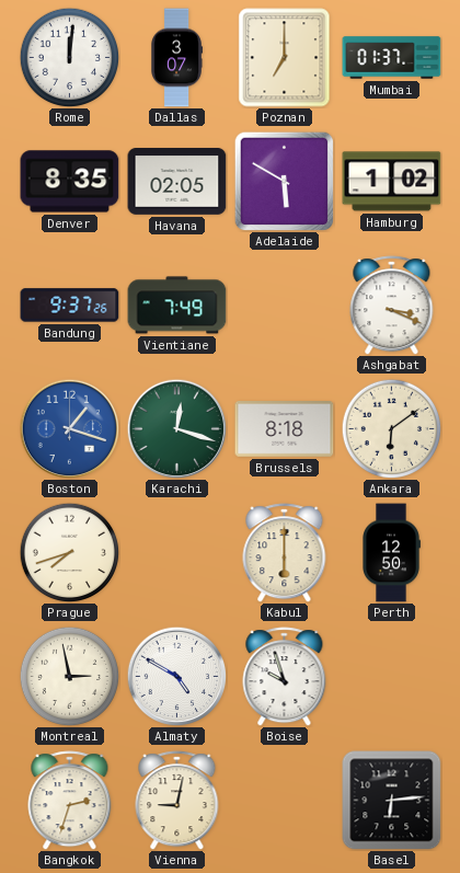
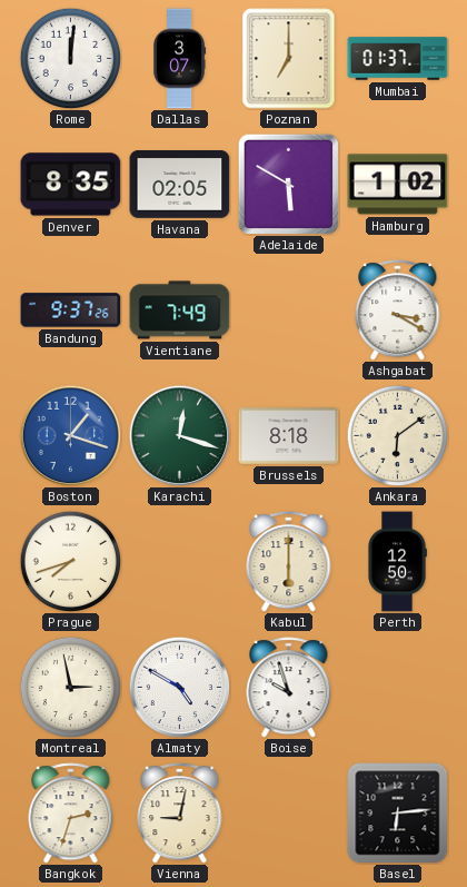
Ashgabat: 3:19 -> 3:20 (398, 311)
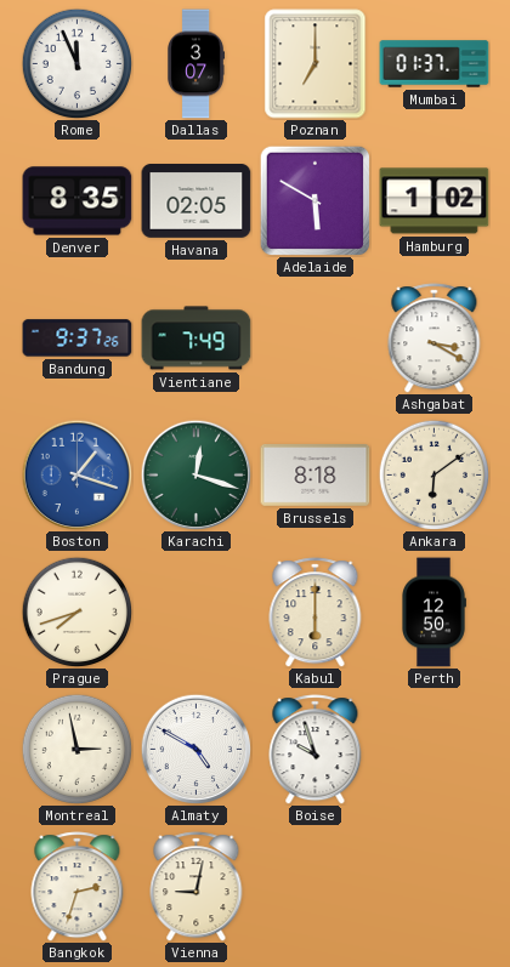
Rome: 12:01 -> 11:56 (76, 63)
Basel: 6:14 -> none (398, 814)
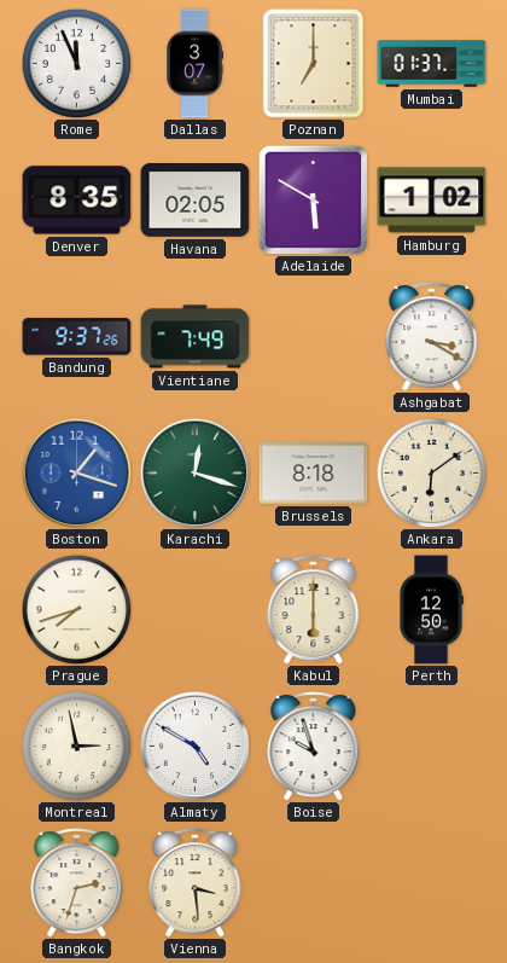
Vienna: 9:02 -> 3:29 (196, 883)
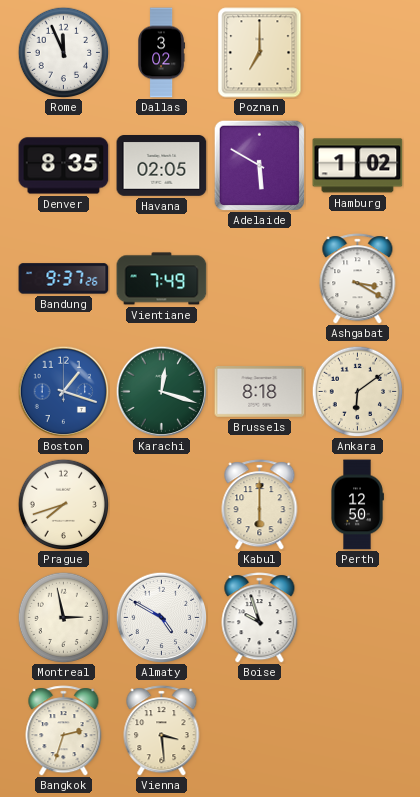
Dallas: 3:07 -> 3:02 (161, 53)
Mumbai: 01:37 -> none (432, 64)
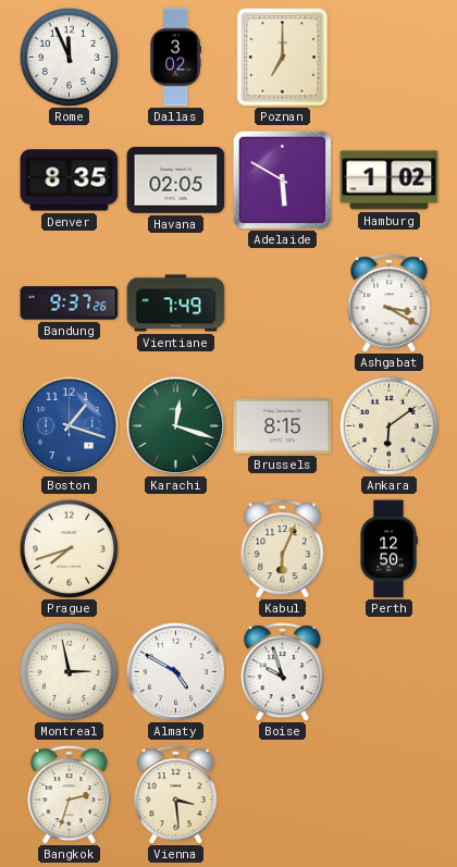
Brussels: 8:18 -> 8:15 (283, 426)
Kabul: 6:00 -> 6:04 (283, 549)
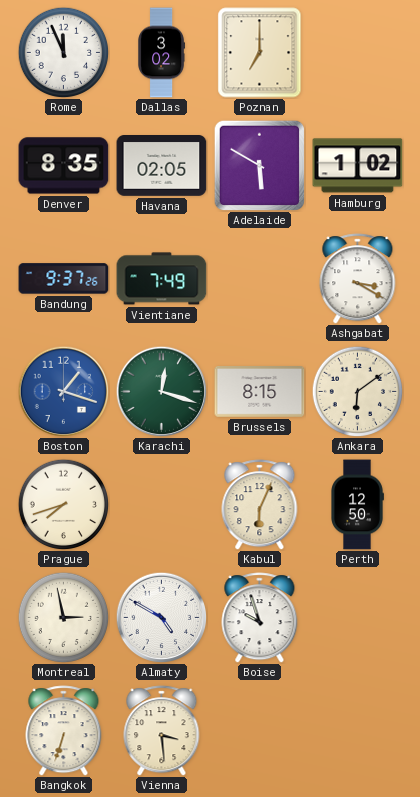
Bangkok: 2:33 -> 6:33 (64, 731)
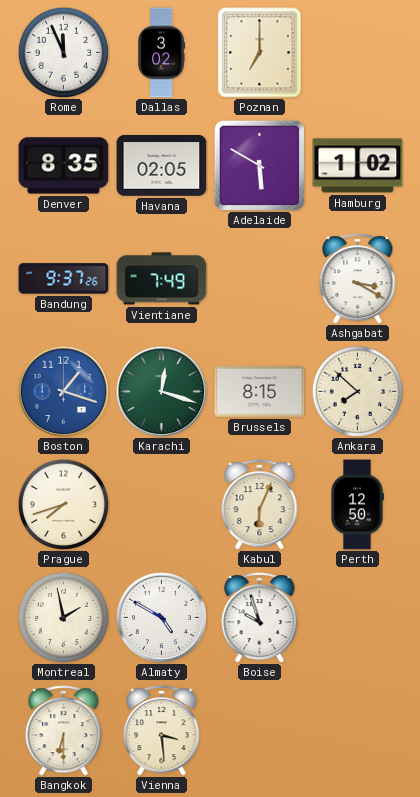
Ankara: 6:09 -> 7:52 (357, 391)
Montreal: 2:58 -> 1:58 (63, 617)
Bangkok: 6:33 -> 6:30 (64, 731)
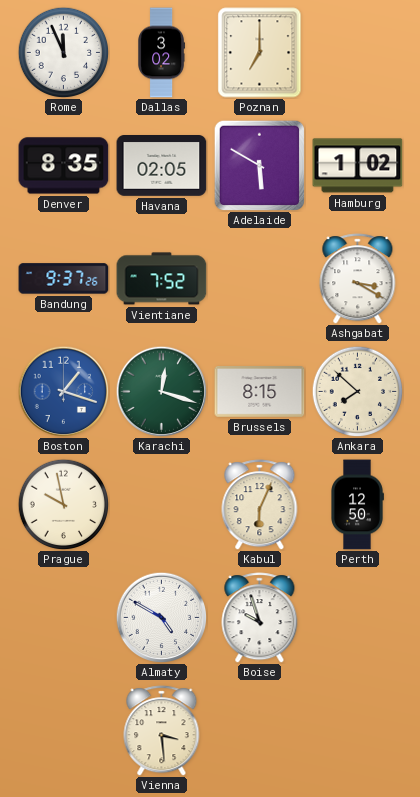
Vientiane: 7:49 -> 7:52 (162, 279)
Prague: 7:42 -> 9:58 (63, 504)
Montreal: 1:58 -> none (63, 617)
Bangkok: 6:30 -> none (64, 731)
